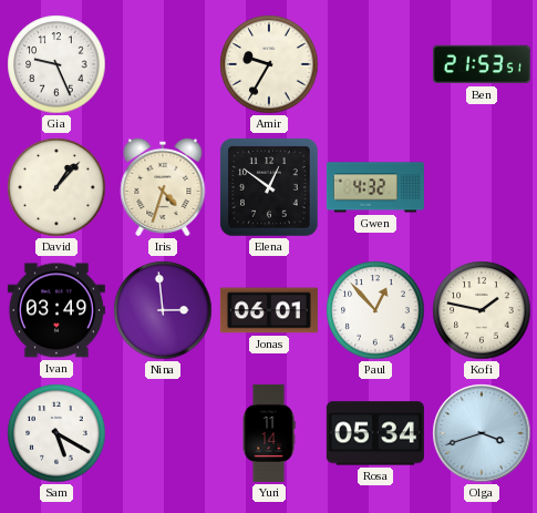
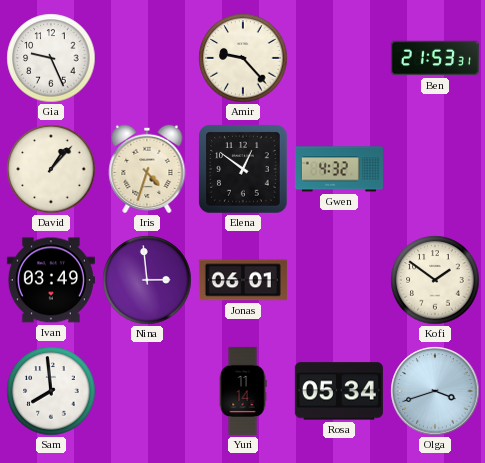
Amir: 9:35 -> 9:23 (243, 58)
Ben: 21:53:51 -> 21:53:31 (435, 58)
Paul: 12:53 -> none (375, 310)
Kofi: 1:47 -> 1:51 (435, 280)
Sam: 5:20 -> 7:59 (51, 391)
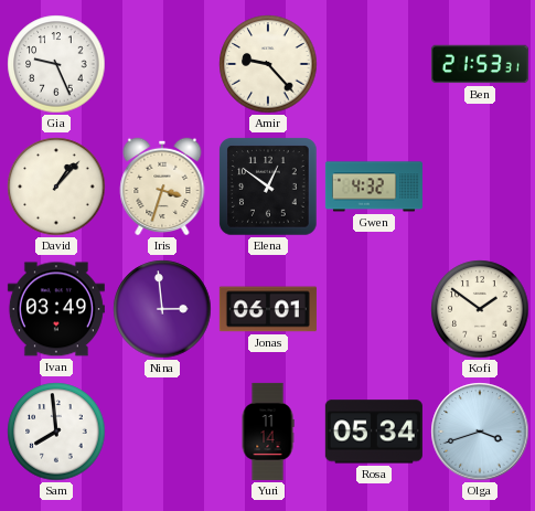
Iris: 4:33 -> 3:33 (162, 187)
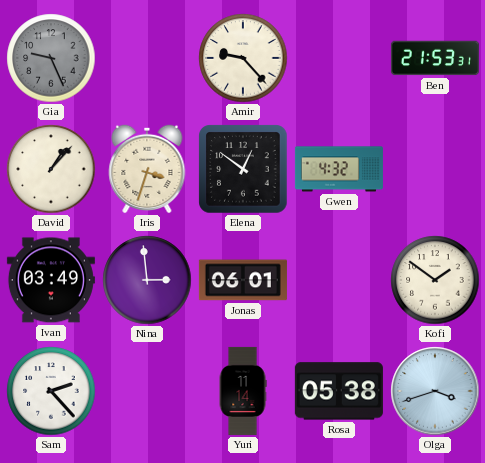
Gia dial: white -> grey (51, 58)
Sam: 7:59 -> 2:23 (51, 391)
Rosa: 05:34 -> 05:38 (339, 391)
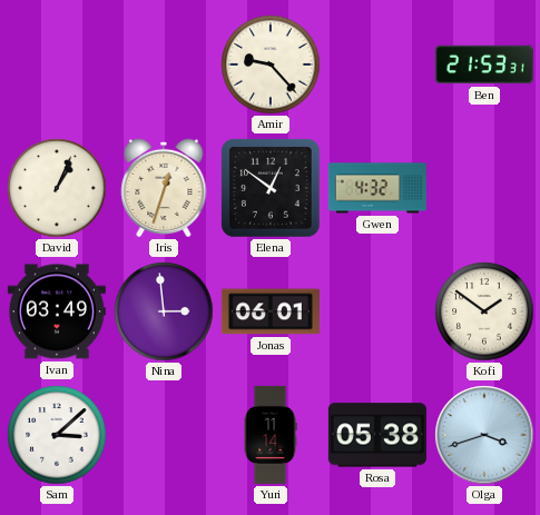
Gia: 9:26 -> none (51, 58)
David: 1:07 -> 1:04 (57, 188)
Iris: 3:33 -> 12:33 (164, 188)
Sam: 2:23 -> 3:08 (57, 435)
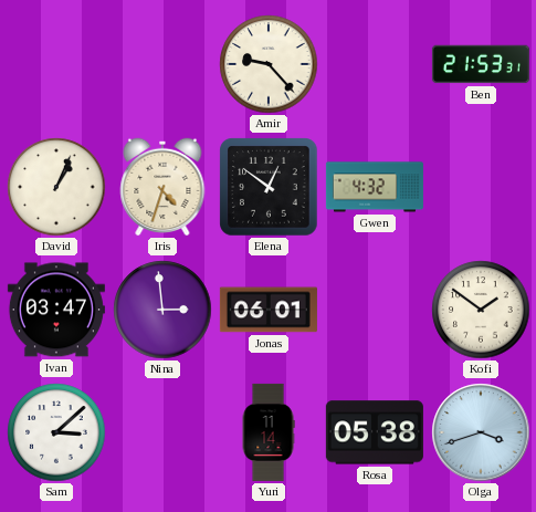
Iris: 12:33 -> 4:33 (162, 187)
Ivan: 03:49 -> 03:47 (56, 310)
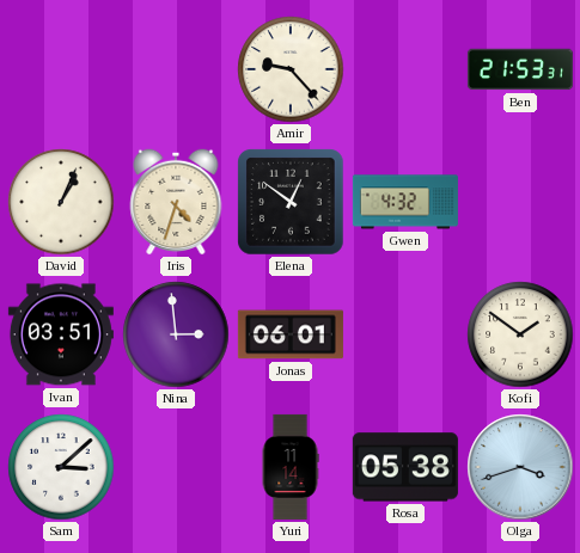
Ivan: 03:47 -> 03:51 (61, 334)
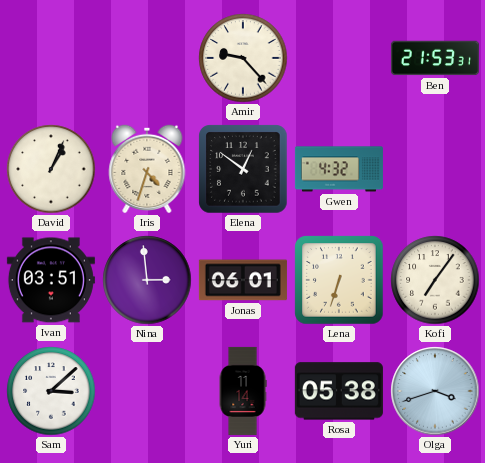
Lena: none -> 6:33 (339, 280)
Kofi: 1:51 -> 7:06 (435, 280)
